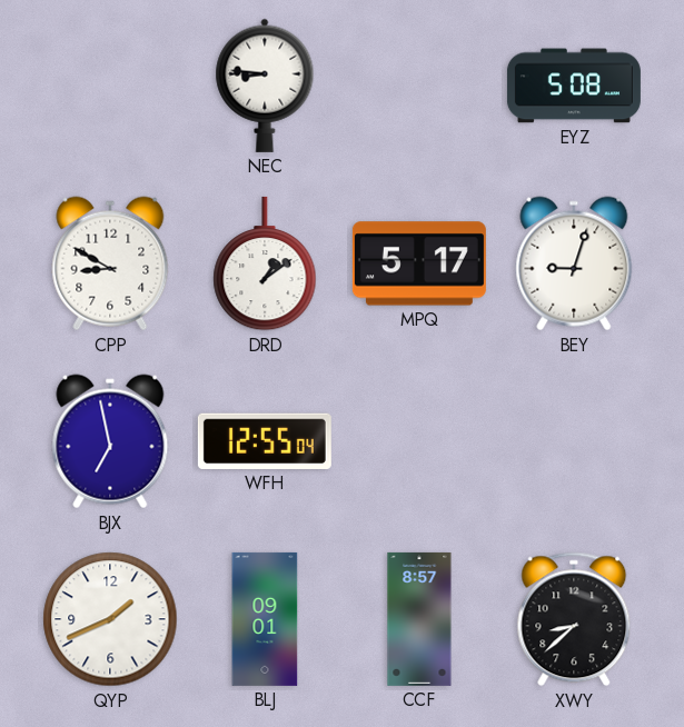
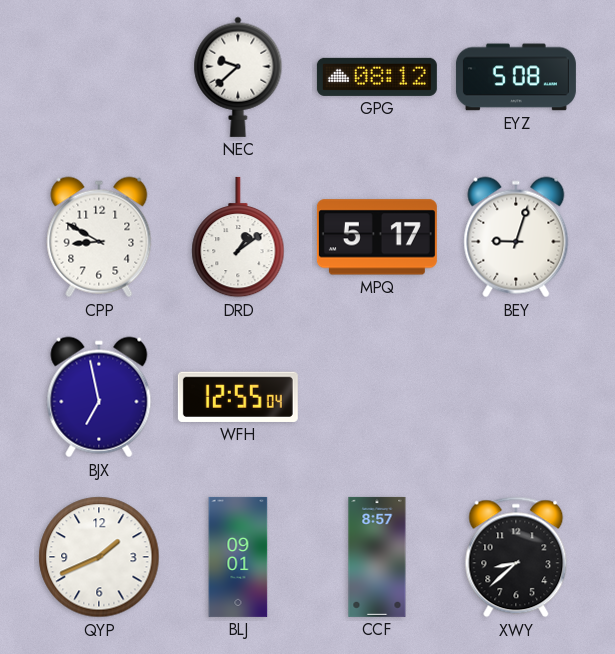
NEC: 8:46 -> 9:38 (238, 77)
GPG: none -> 08:12 (377, 77)
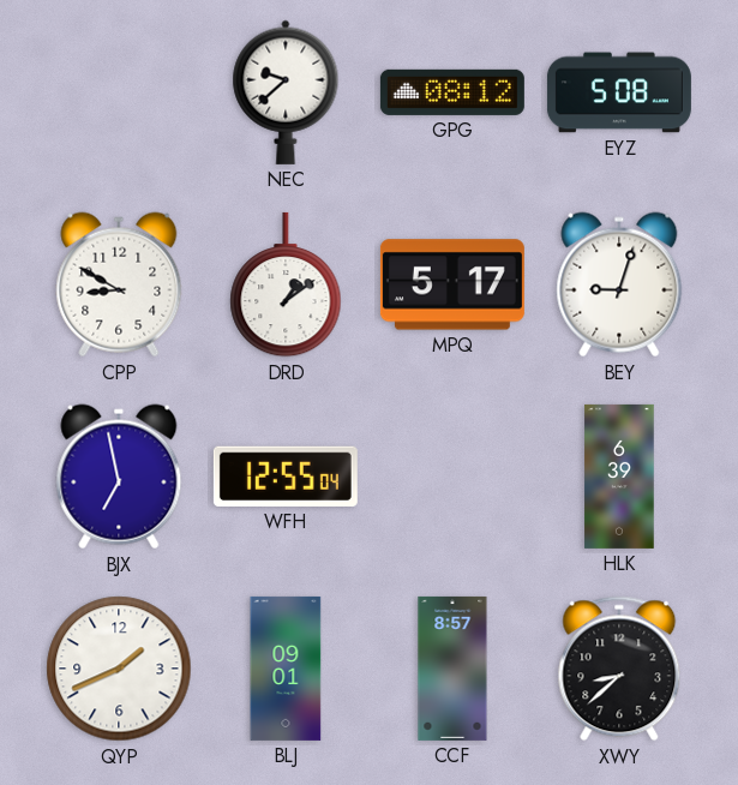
HLK: none -> 6:39 (619, 477)
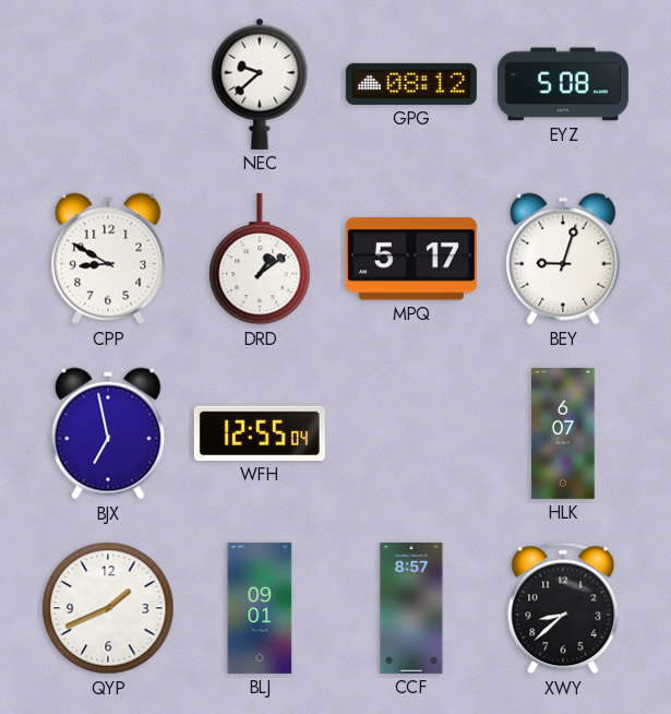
HLK: 6:39 -> 6:07 (563, 433)
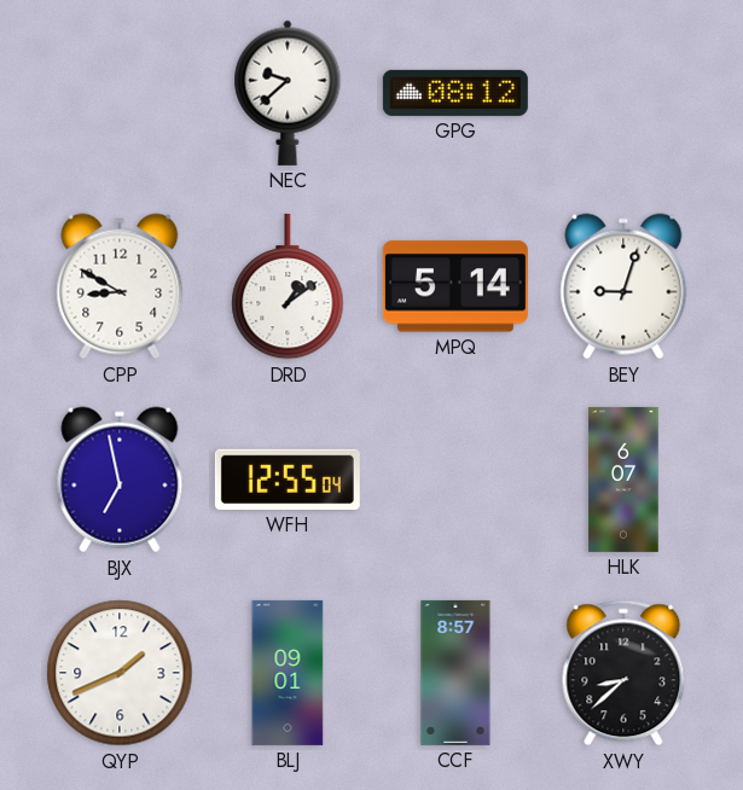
EYZ: 5:08 -> none (563, 84)
MPQ: 5:17 -> 5:14 (455, 286)
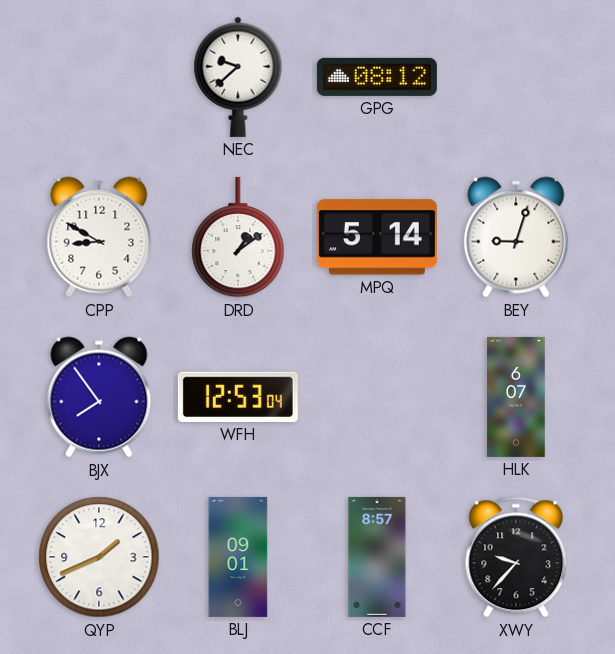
BJX: 6:58 -> 7:54 (99, 397)
WFH: 12:55 -> 12:53 (238, 397)
XWY: 8:38 -> 9:37 (516, 557)
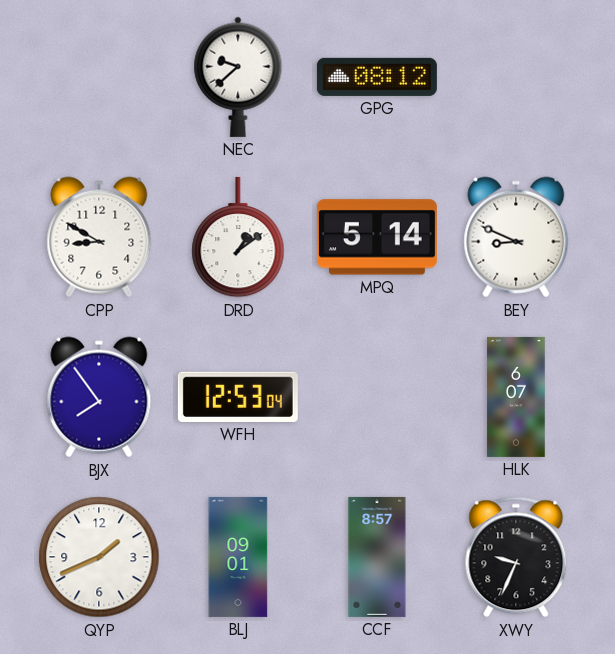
BEY: 9:03 -> 8:49 (516, 237)
XWY: 9:37 -> 9:34 (516, 557)
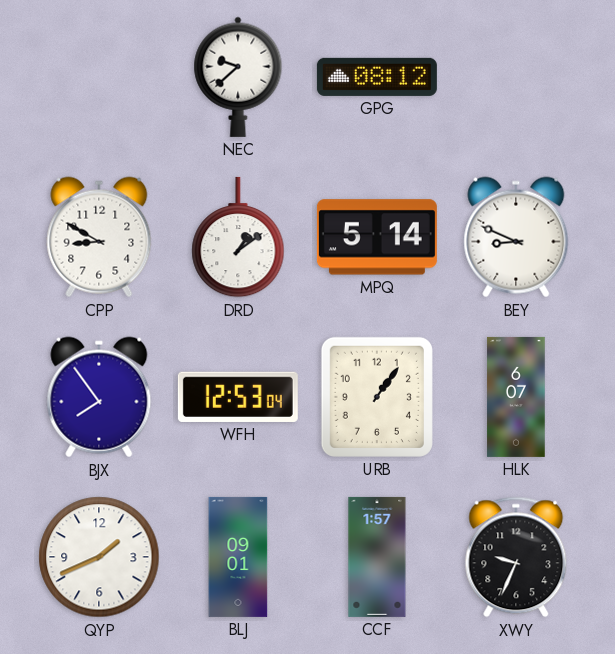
URB: none -> 1:06 (377, 397)
CCF: 8:57 -> 1:57 (377, 557)
